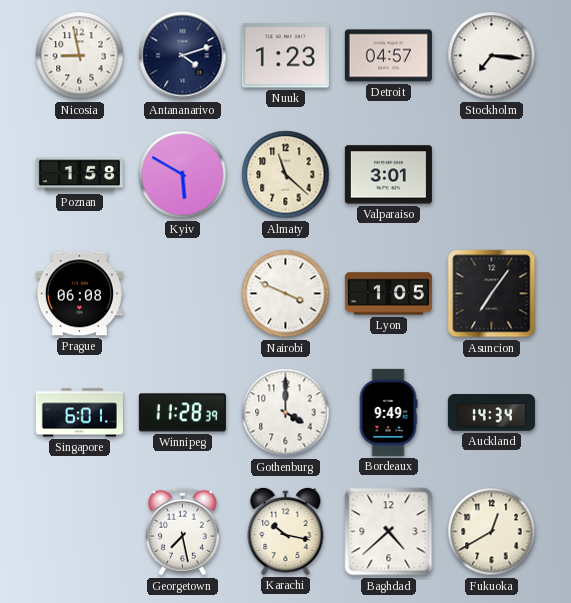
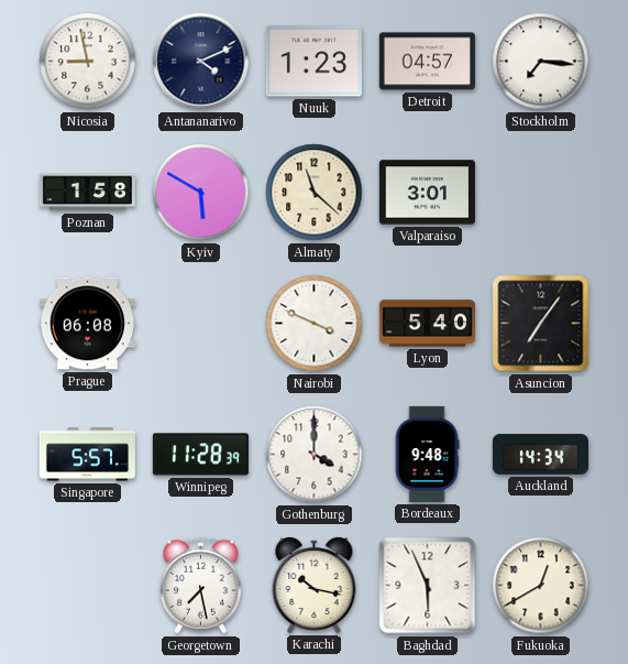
Antananarivo: 4:12 -> 4:11 (201, 62)
Lyon: 1:05 -> 5:40 (427, 324)
Singapore: 6:01 -> 5:57 (87, 455)
Bordeaux: 9:49 -> 9:48 (427, 454)
Baghdad: 4:38 -> 5:56 (428, 586)
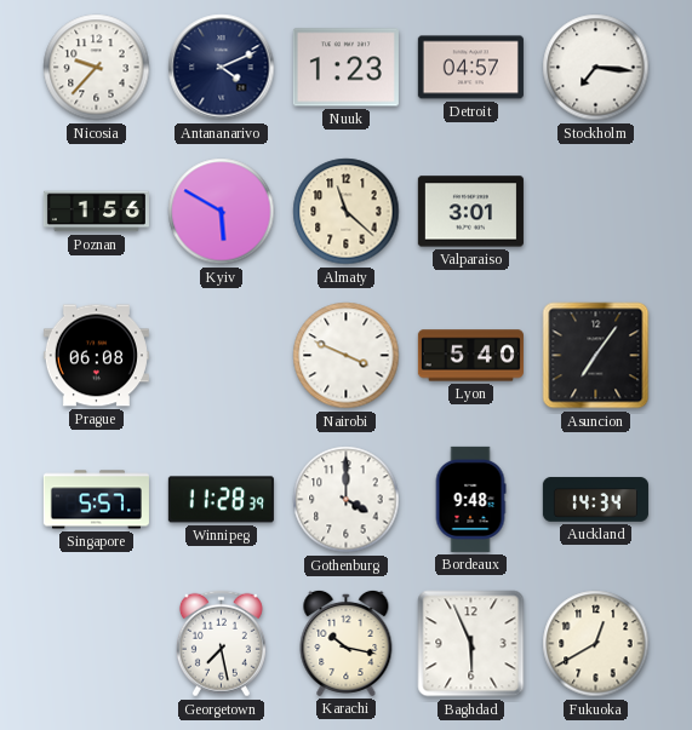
Nicosia: 8:58 -> 9:37 (97, 68)
Poznan: 1:58 -> 1:56 (96, 212)
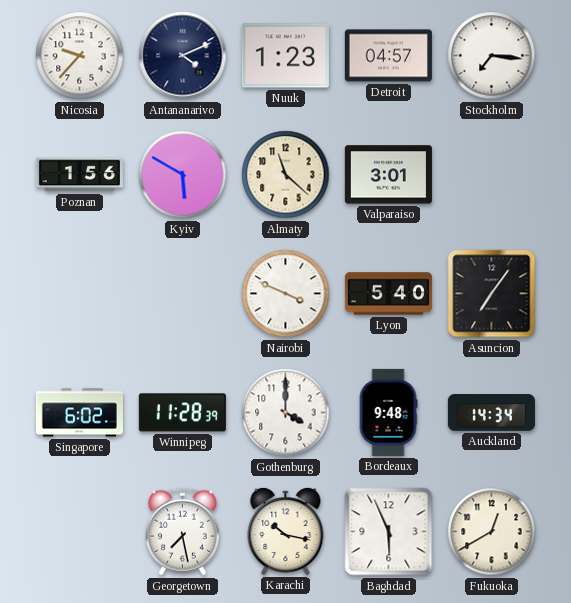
Prague: 06:08 -> none (96, 356)
Singapore: 5:57 -> 6:02 (79, 413)
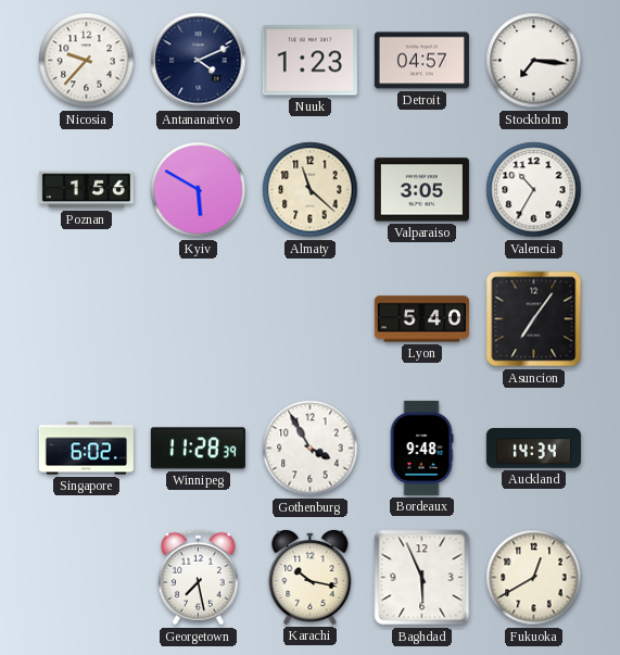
Valparaiso: 3:01 -> 3:05 (421, 190)
Valencia: none -> 10:35 (534, 190)
Nairobi: 3:49 -> none (286, 294)
Gothenburg: 4:00 -> 3:55 (311, 449)
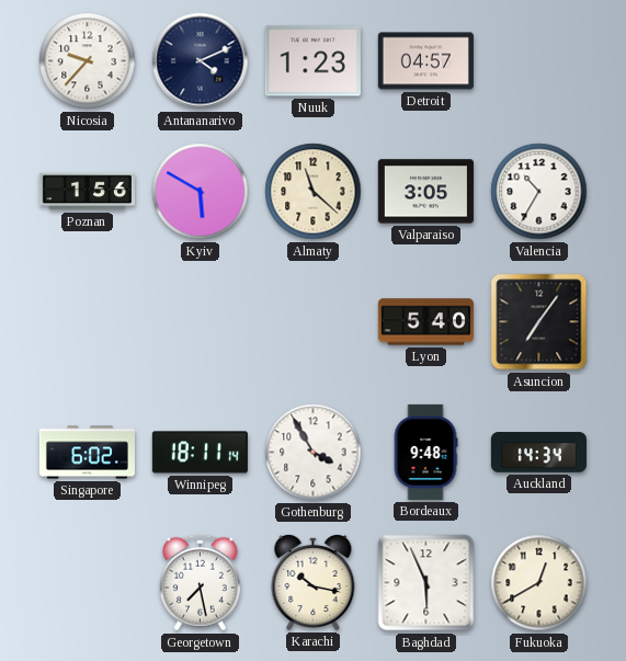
Stockholm: 7:16 -> none (534, 61)
Winnipeg: 11:28 -> 18:11 (200, 453)
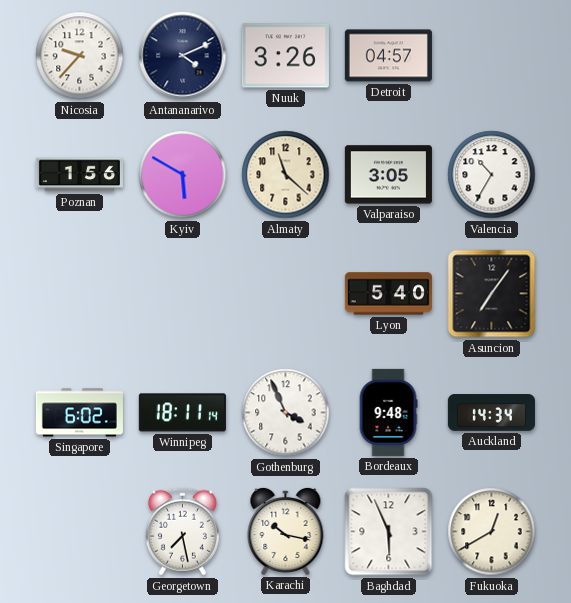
Nuuk: 1:23 -> 3:26 (285, 56)
Gothenburg: 3:55 -> 3:56 (286, 413)
